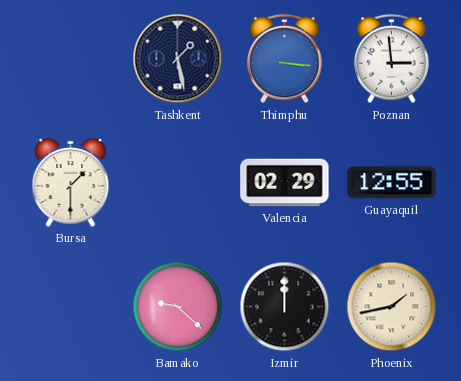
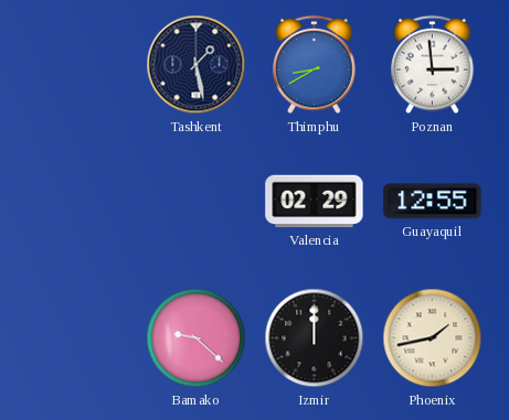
Thimphu: 3:16 -> 8:40 (315, 65)
Bursa: 1:30 -> none (71, 182)
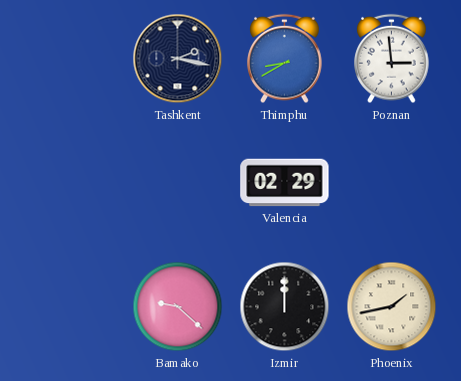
Tashkent: 1:28 -> 2:17 (178, 59)
Guayaquil: 12:55 -> none (433, 202)
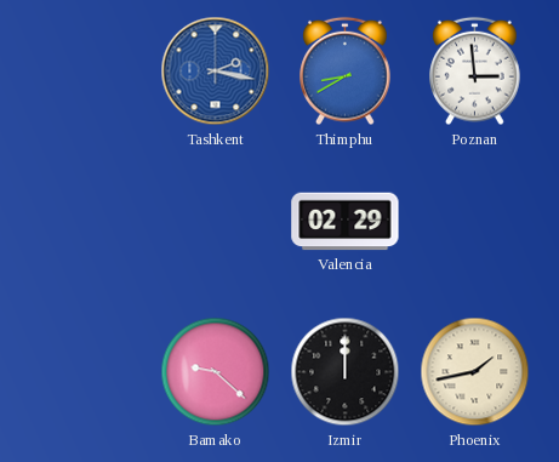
Tashkent dial: navy -> blue (216, 72)
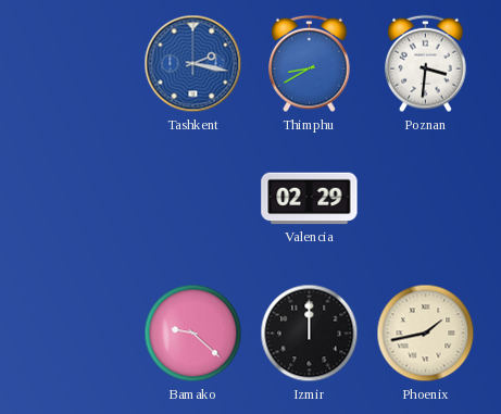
Poznan: 2:59 -> 3:31 (426, 64)
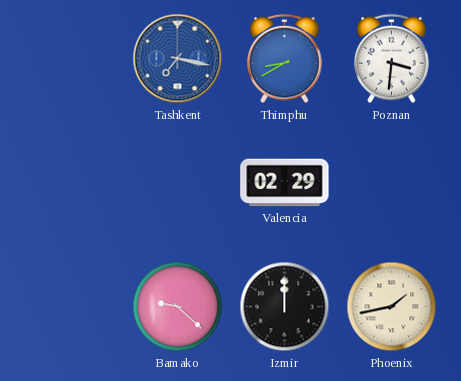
Tashkent: 2:17 -> 7:17 (178, 59)
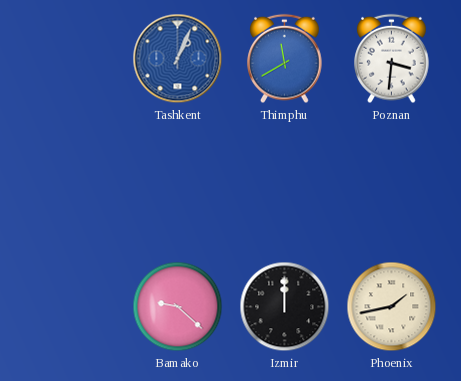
Tashkent: 7:17 -> 1:04 (178, 59)
Thimphu: 8:40 -> 11:40 (285, 59)
Valencia: 02:29 -> none (285, 183)
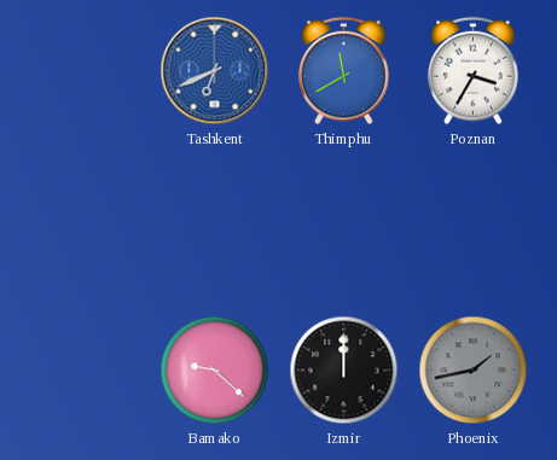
Tashkent: 1:04 -> 6:41 (215, 71)
Poznan: 3:31 -> 3:35 (474, 71)
Phoenix dial: cream -> grey (474, 371)
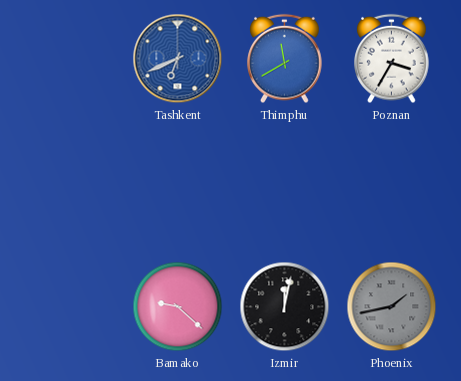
Izmir: 12:00 -> 12:02 (285, 307)
